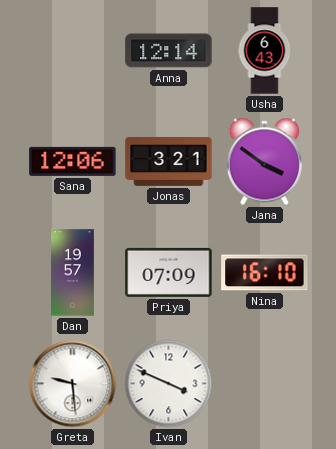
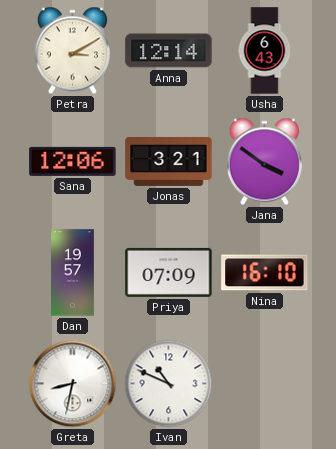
Petra: none -> 3:10 (72, 51)
Greta: 9:29 -> 8:32 (73, 384)
Ivan: 3:49 -> 10:49 (169, 384)
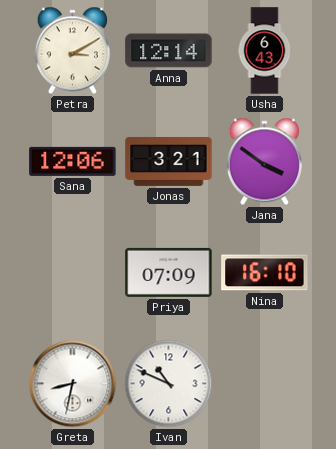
Dan: 19:57 -> none (73, 273)
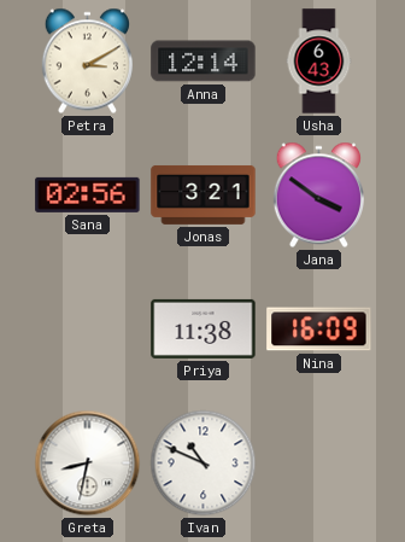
Sana: 12:06 -> 02:56 (88, 194)
Priya: 07:09 -> 11:38 (204, 328)
Nina: 16:10 -> 16:09 (319, 330)
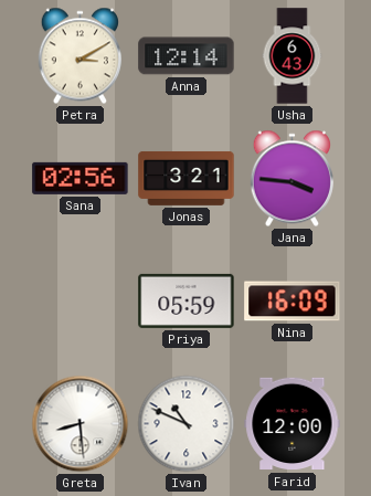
Jana: 3:51 -> 3:46 (291, 179)
Priya: 11:38 -> 05:59 (187, 300)
Greta: 8:32 -> 8:29 (81, 424)
Farid: none -> 12:00 (293, 424)
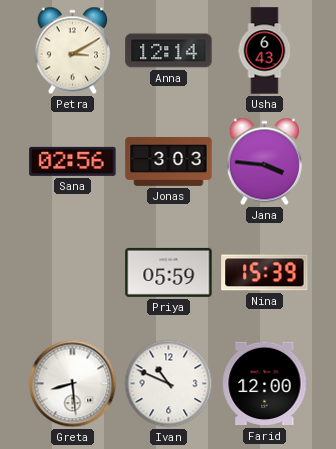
Jonas: 3:21 -> 3:03 (169, 161)
Nina: 16:09 -> 15:39 (265, 273)
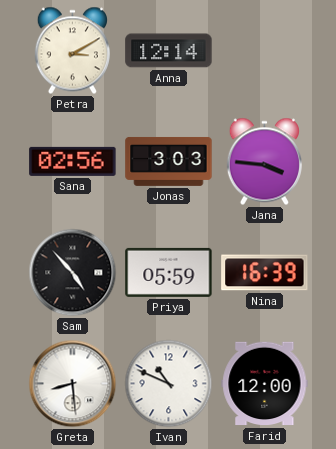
Usha: 6:43 -> none (265, 51)
Sam: none -> 4:53 (73, 273)
Nina: 15:39 -> 16:39 (265, 273)
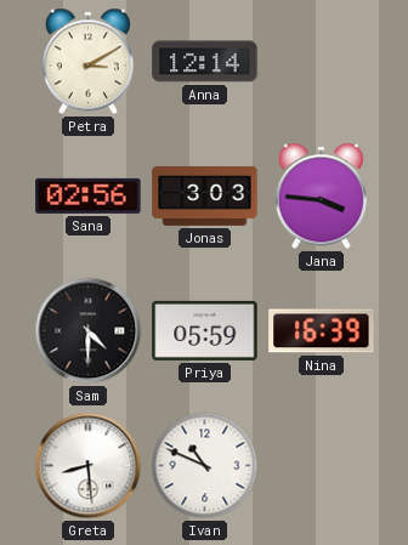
Sam: 4:53 -> 4:30 (89, 331)
Farid: 12:00 -> none (265, 384)
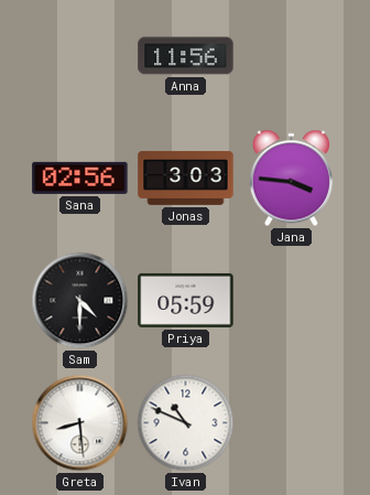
Petra: 3:10 -> none (87, 62)
Anna: 12:14 -> 11:56 (186, 56)
Nina: 16:39 -> none (322, 331)
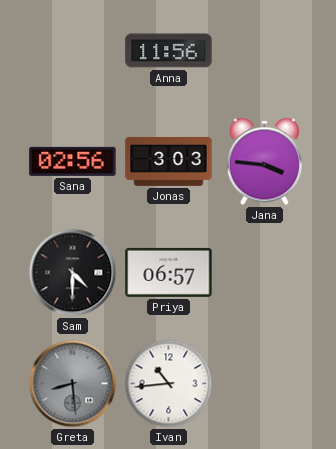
Priya: 05:59 -> 06:57 (169, 272)
Greta dial: white -> grey (73, 384)
Ivan: 10:49 -> 10:44 (169, 384)
